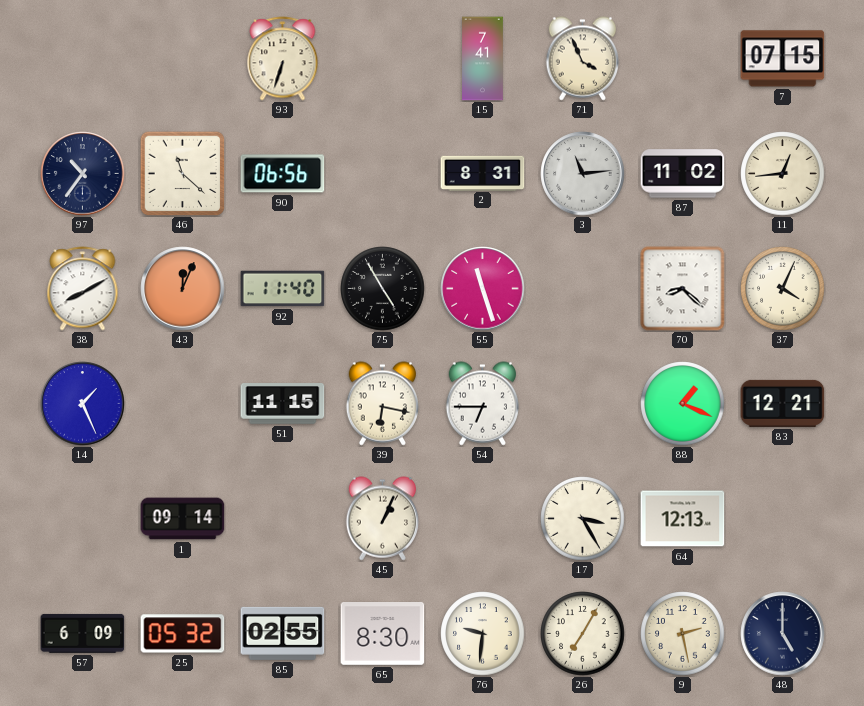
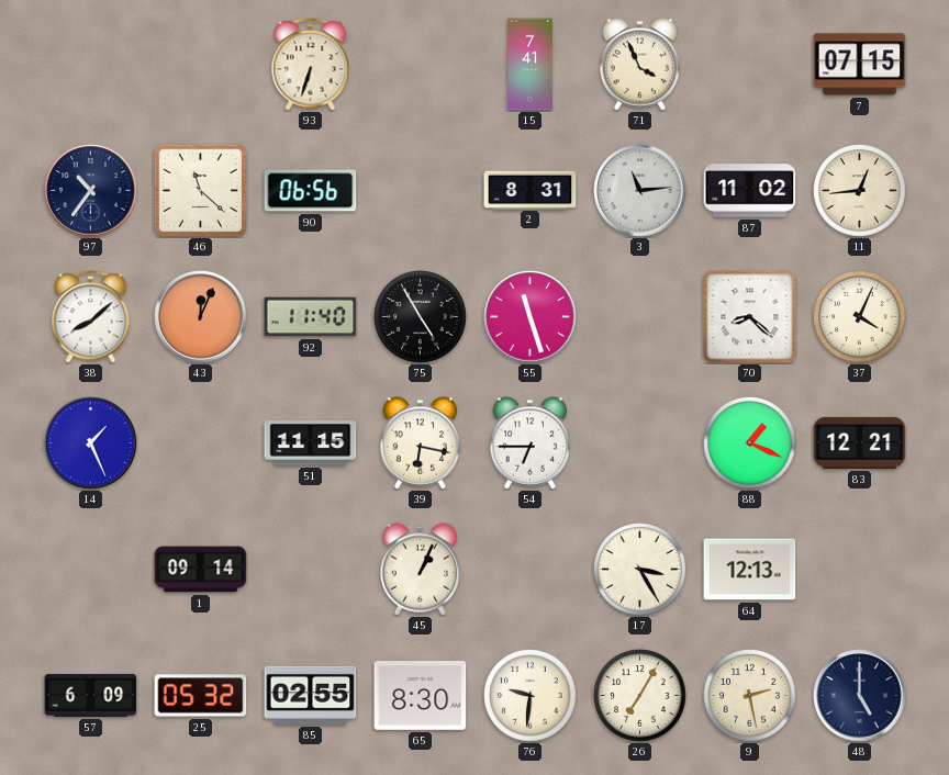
38: 8:10 -> 8:08 (91, 317)
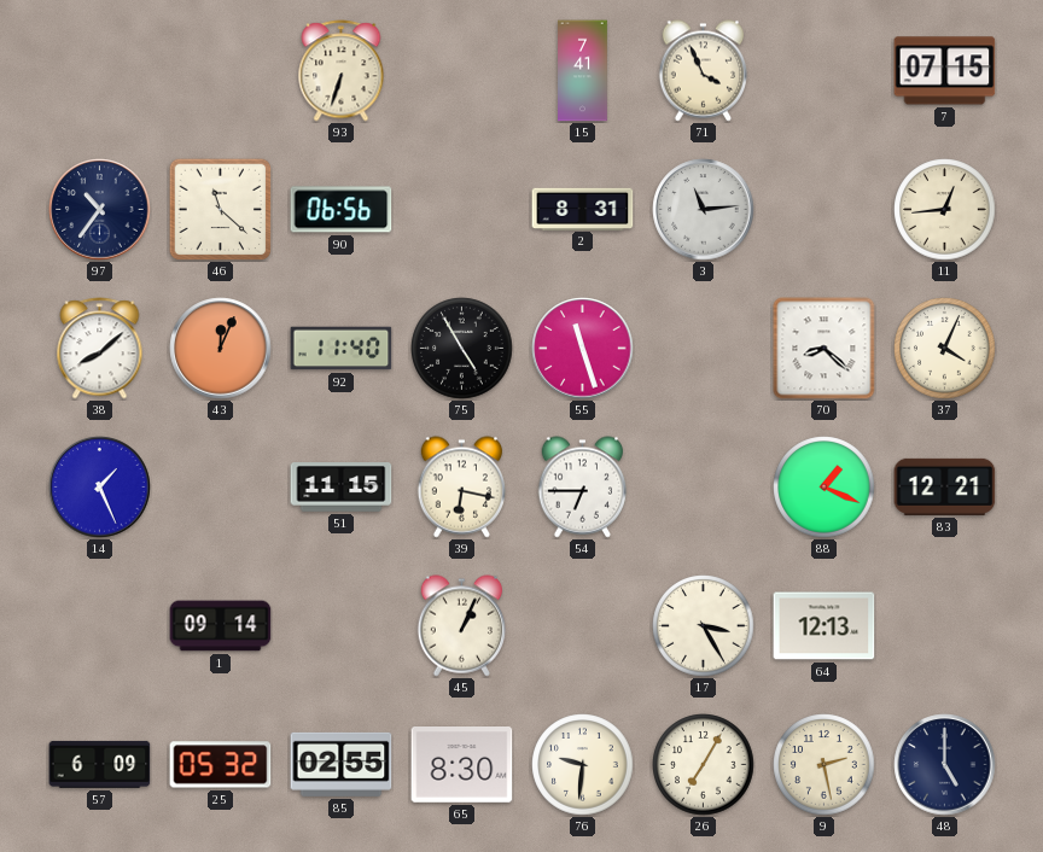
87: 11:02 -> none (750, 191)
